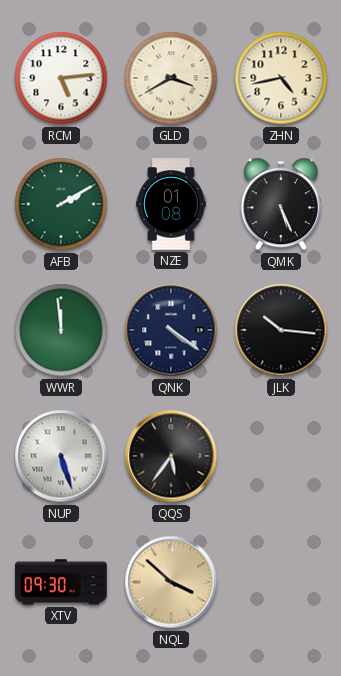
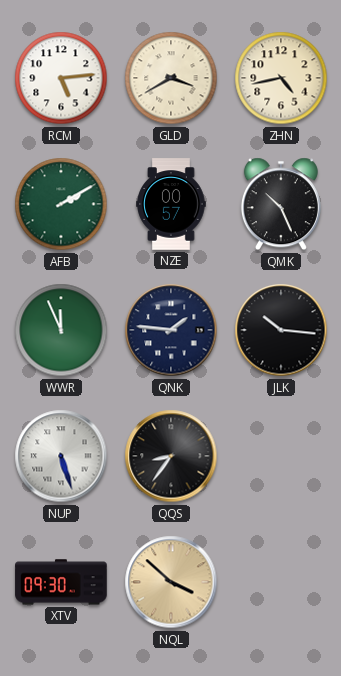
NZE: 01:08 -> 00:57 (171, 204)
QMK: 5:26 -> 10:26 (281, 204)
WWR: 11:59 -> 11:56 (61, 330)
QNK: 4:21 -> 1:46 (171, 330)
QQS: 5:36 -> 8:36 (171, 456)
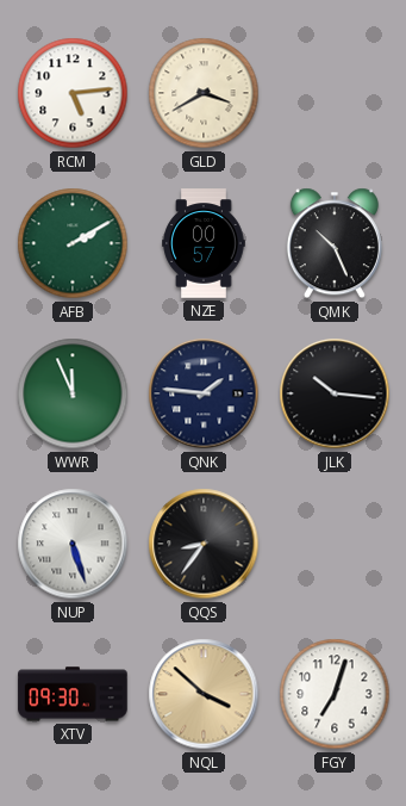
ZHN: 4:43 -> none (281, 78)
FGY: none -> 7:03 (335, 694)
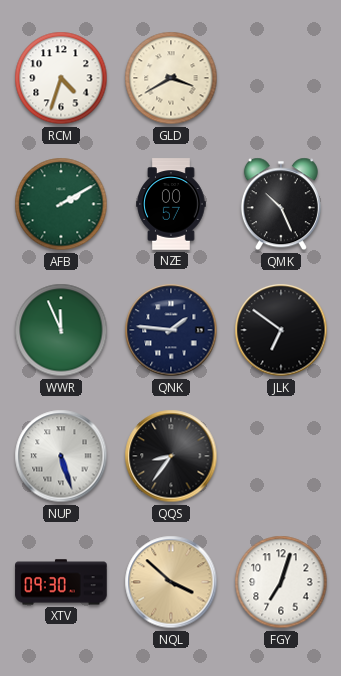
RCM: 5:14 -> 4:33 (61, 78)
JLK: 10:16 -> 6:51 (281, 330)
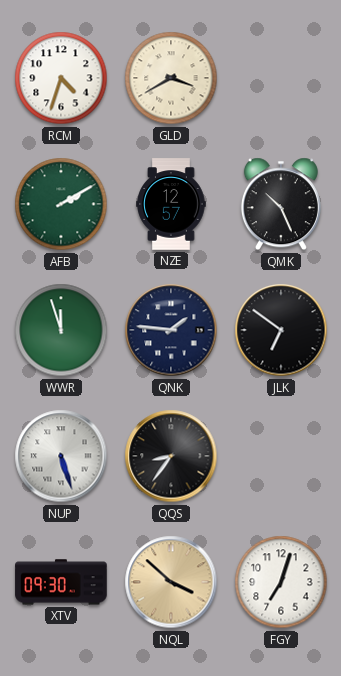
NZE: 00:57 -> 12:57 (171, 204)
WWR: 11:56 -> 11:57 (61, 330)
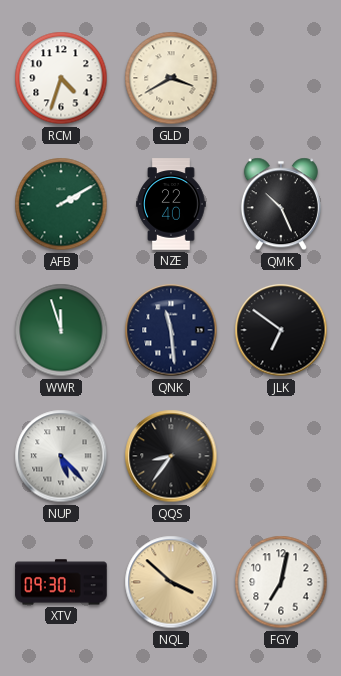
NZE: 12:57 -> 22:40 (171, 204)
QNK: 1:46 -> 11:29 (171, 330)
NUP: 5:27 -> 5:23 (61, 456)
FGY: 7:03 -> 7:02 (281, 582)
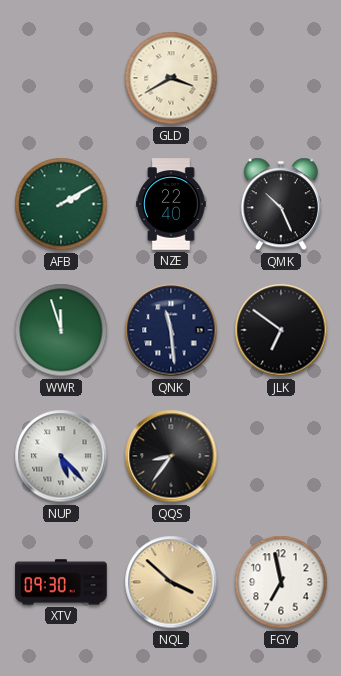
RCM: 4:33 -> none (61, 78)
FGY: 7:02 -> 6:58 (281, 582)
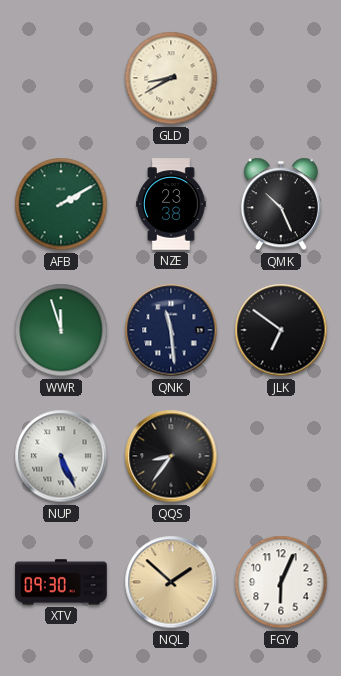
GLD: 3:40 -> 8:40 (171, 78)
NZE: 22:40 -> 23:38 (171, 204)
NUP: 5:23 -> 5:26 (61, 456)
NQL: 3:52 -> 1:52 (171, 582)
FGY: 6:58 -> 6:04 (281, 582)
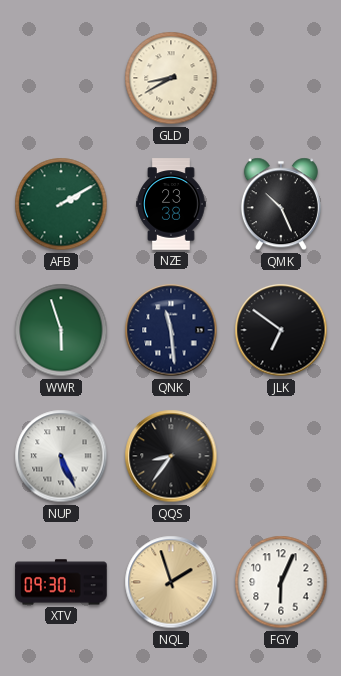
WWR: 11:57 -> 5:57 (61, 330)
NQL: 1:52 -> 1:57 (171, 582)
